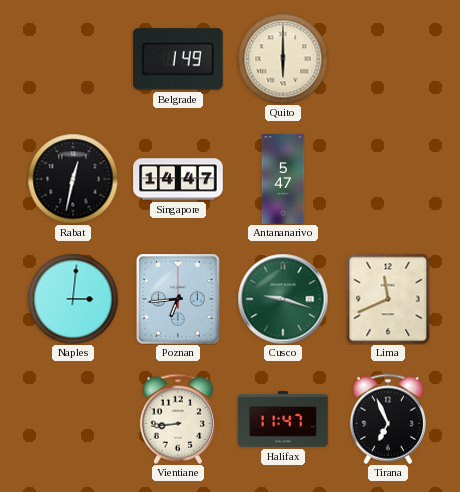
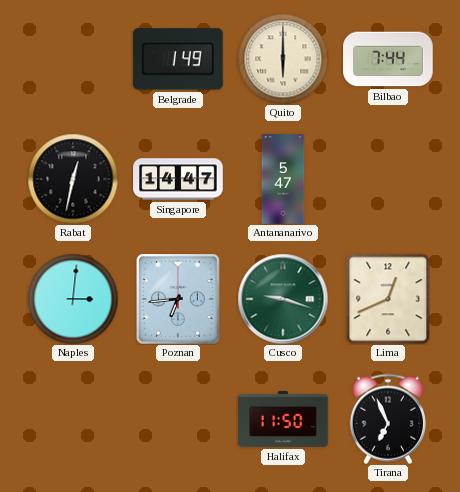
Bilbao: none -> 7:44 (388, 59)
Lima: 11:41 -> 12:41 (388, 299)
Vientiane: 8:44 -> none (178, 419)
Halifax: 11:47 -> 11:50 (283, 419)
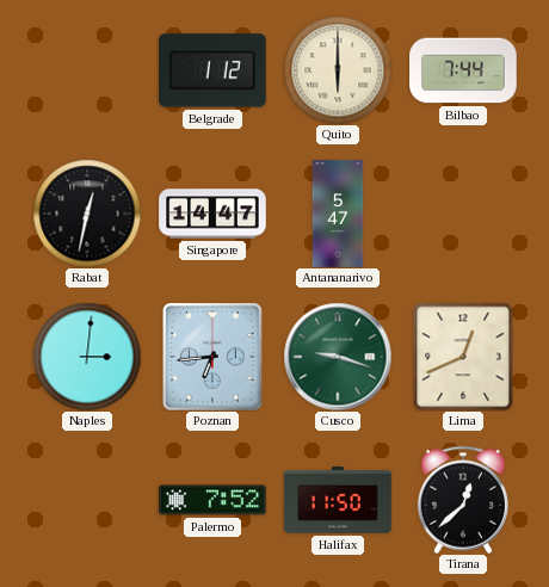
Belgrade: 1:49 -> 1:12 (214, 70)
Palermo: none -> 7:52 (212, 500)
Tirana: 6:56 -> 12:38 (463, 500)
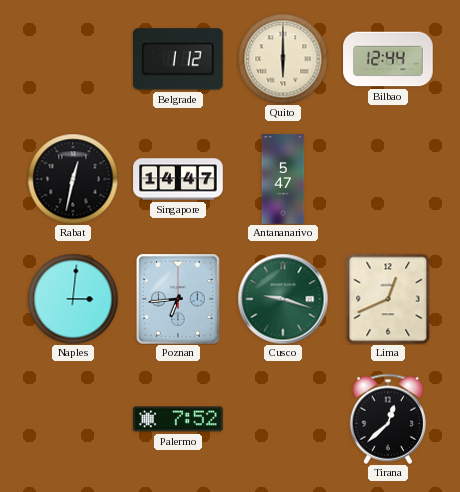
Bilbao: 7:44 -> 12:44 (388, 59)
Halifax: 11:50 -> none (338, 500)
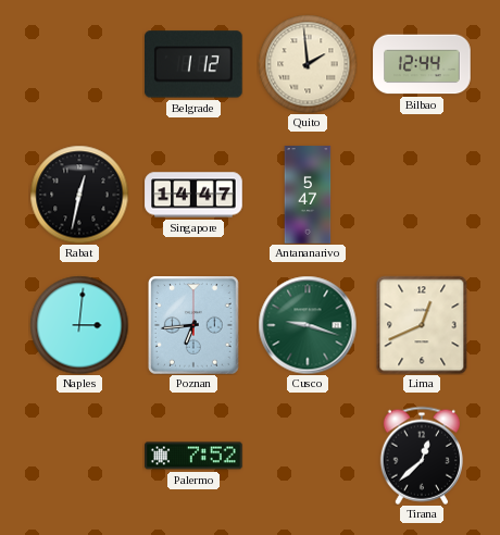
Quito: 6:00 -> 1:59 (308, 64)
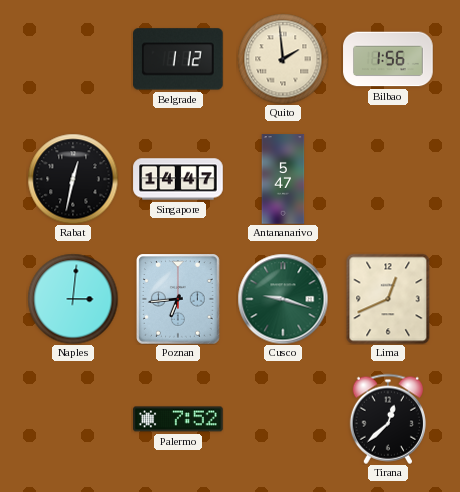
Bilbao: 12:44 -> 1:56 (388, 59)
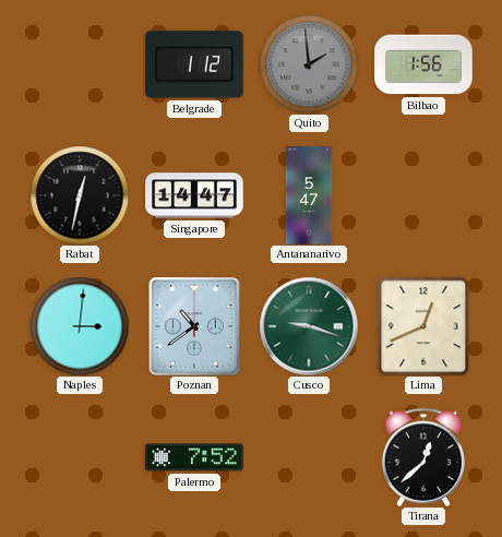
Quito dial: cream -> grey (309, 64)
Poznan: 6:44 -> 10:39 (195, 327)
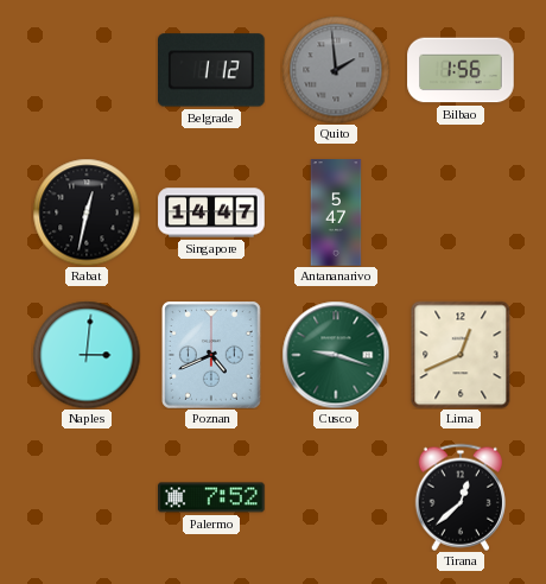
Poznan: 10:39 -> 4:41 (212, 356)
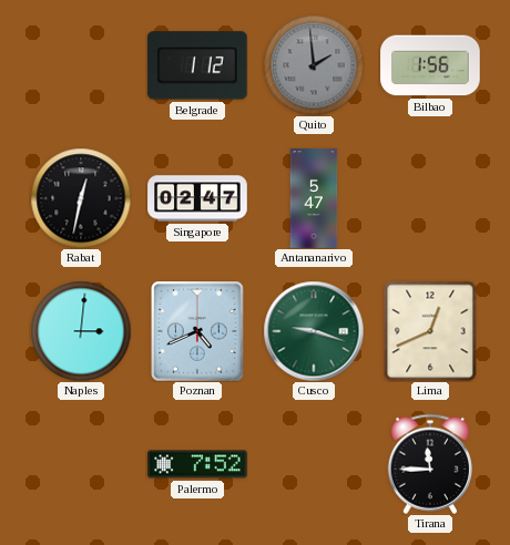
Singapore: 14:47 -> 02:47 (197, 198)
Tirana: 12:38 -> 11:45 (430, 464)
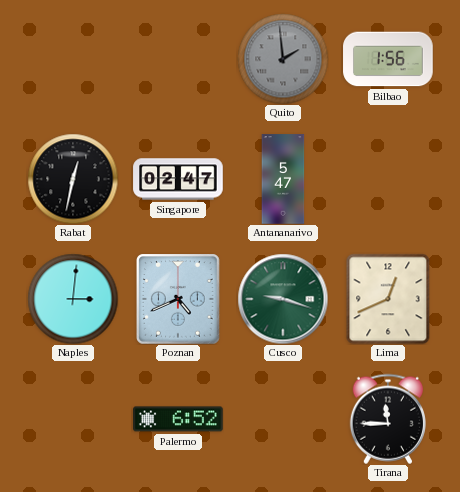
Belgrade: 1:12 -> none (198, 65)
Palermo: 7:52 -> 6:52 (178, 419)
